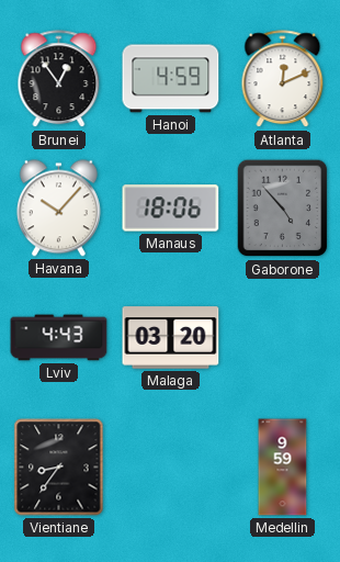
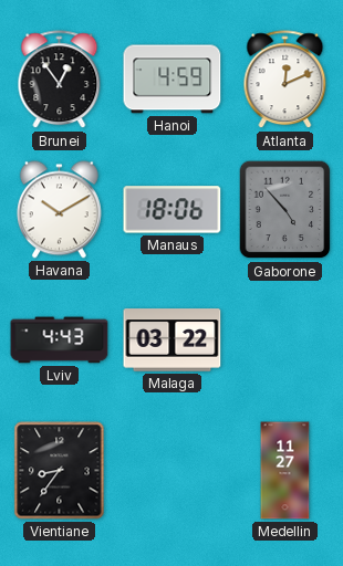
Havana: 10:07 -> 10:10 (59, 210)
Malaga: 03:20 -> 03:22 (173, 340)
Medellin: 9:59 -> 11:27 (285, 471)
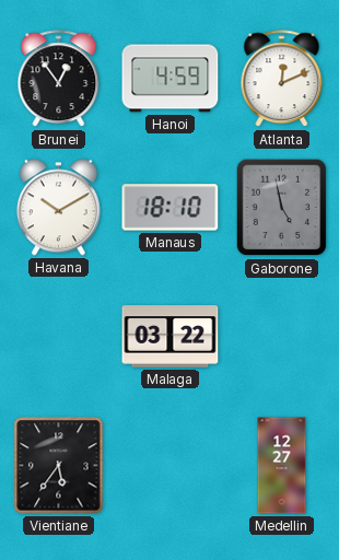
Manaus: 18:06 -> 18:10 (171, 208)
Gaborone: 4:53 -> 4:58 (282, 208)
Lviv: 4:43 -> none (60, 340)
Vientiane: 8:36 -> 5:36 (59, 466)
Medellin: 11:27 -> 12:27 (282, 466)
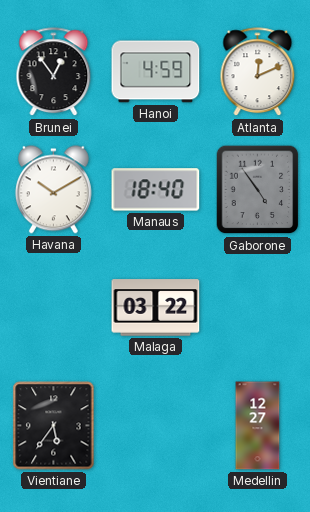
Manaus: 18:10 -> 18:40 (156, 190)
Gaborone: 4:58 -> 4:54 (258, 190)
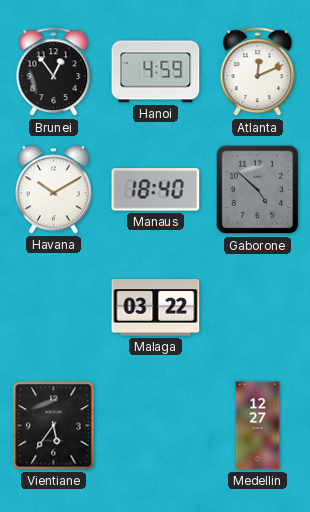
Gaborone: 4:54 -> 4:52 (258, 190)
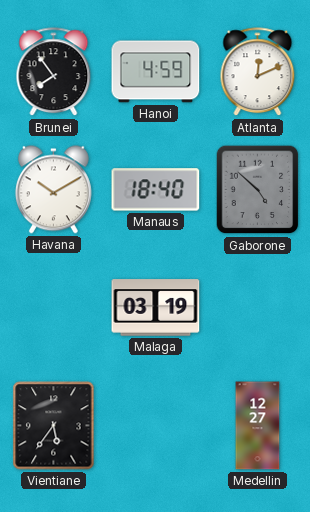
Brunei: 12:54 -> 7:54 (54, 72)
Malaga: 03:22 -> 03:19 (156, 308)
